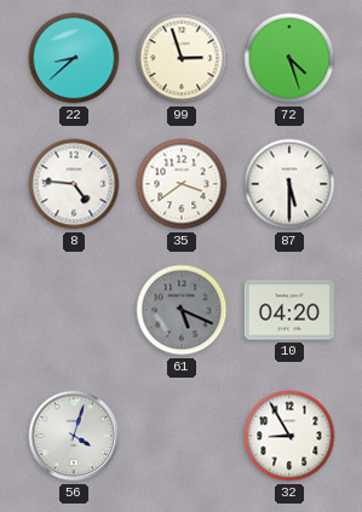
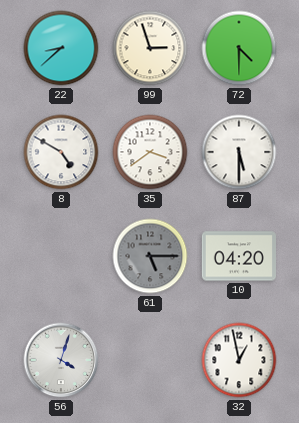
72: 4:27 -> 4:30 (239, 48)
8: 4:46 -> 4:50 (61, 152)
61: 5:19 -> 5:15 (150, 256)
32: 8:55 -> 12:58 (239, 360)
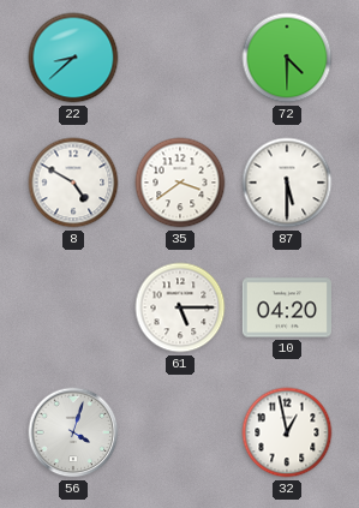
99: 2:57 -> none (150, 48)
61 dial: grey -> white (180, 307)
